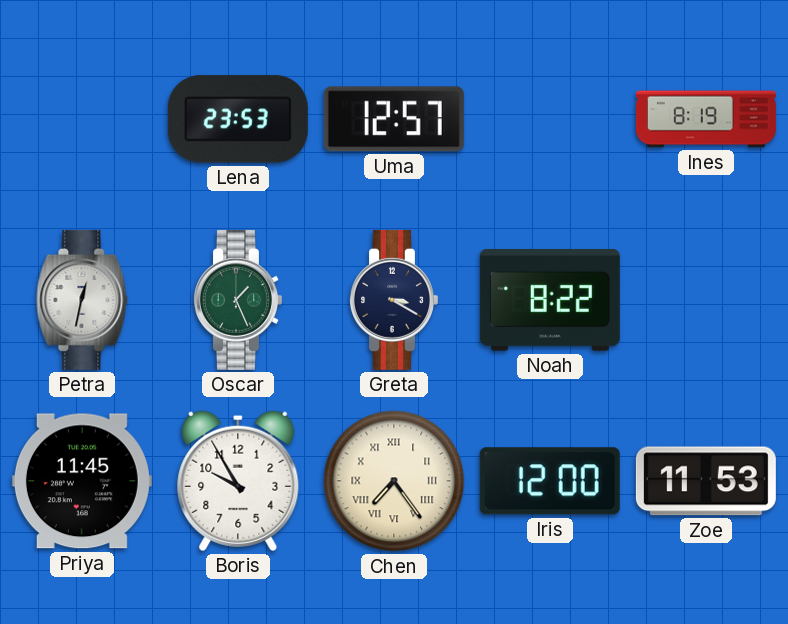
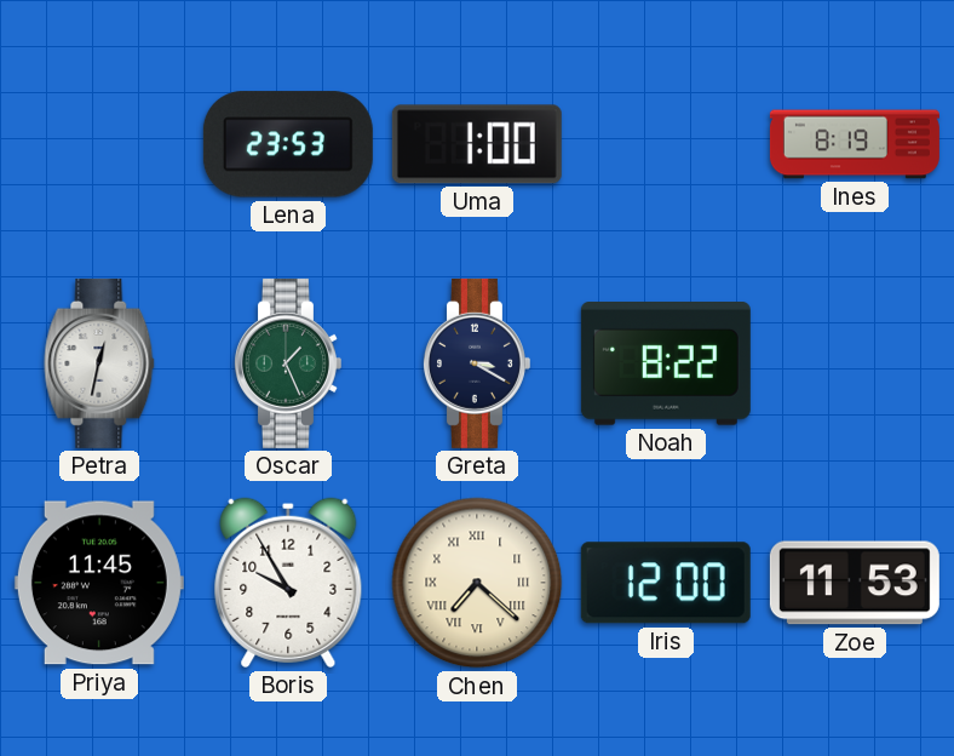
Uma: 12:57 -> 1:00 (477, 144)
Chen: 7:24 -> 7:22 (477, 583)
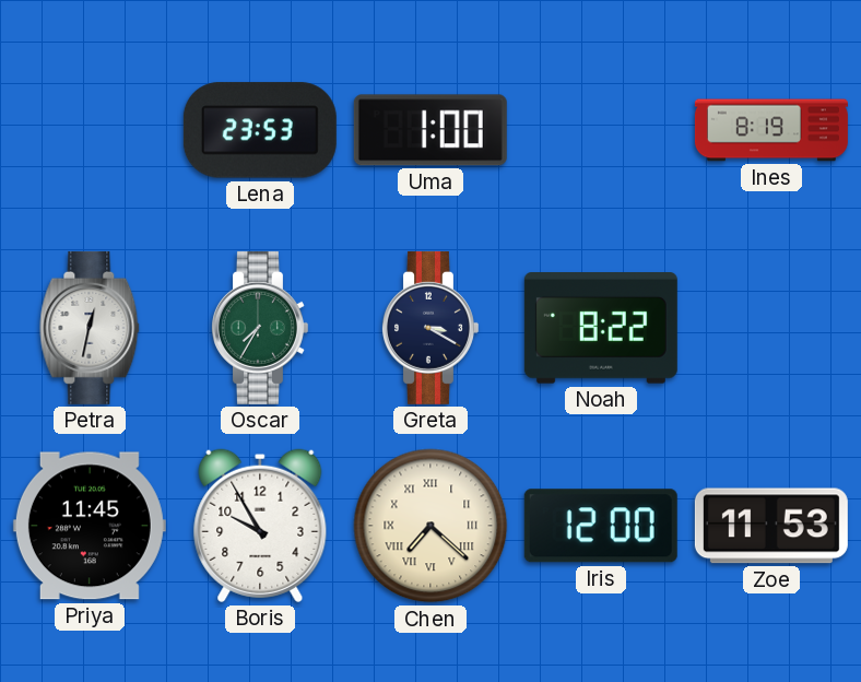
Oscar: 1:26 -> 7:35 (259, 328)
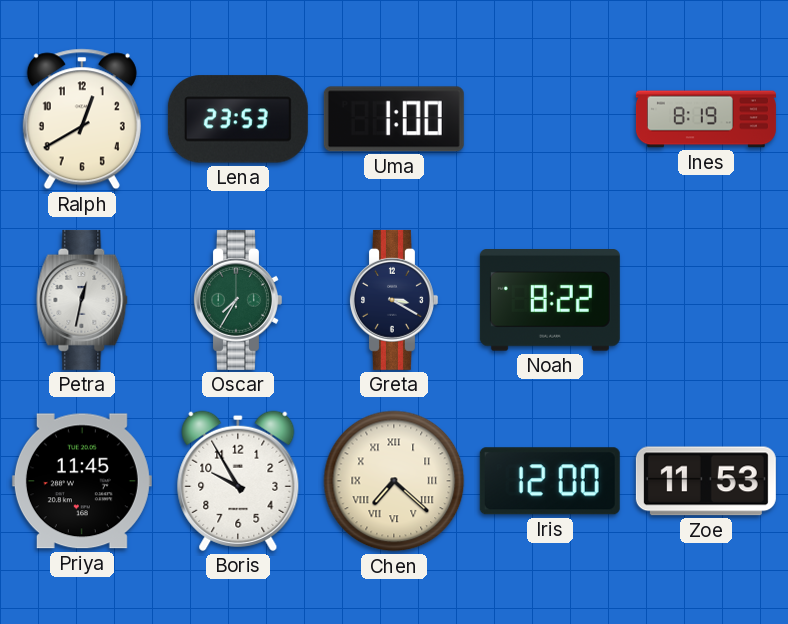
Ralph: none -> 12:40 (82, 119)
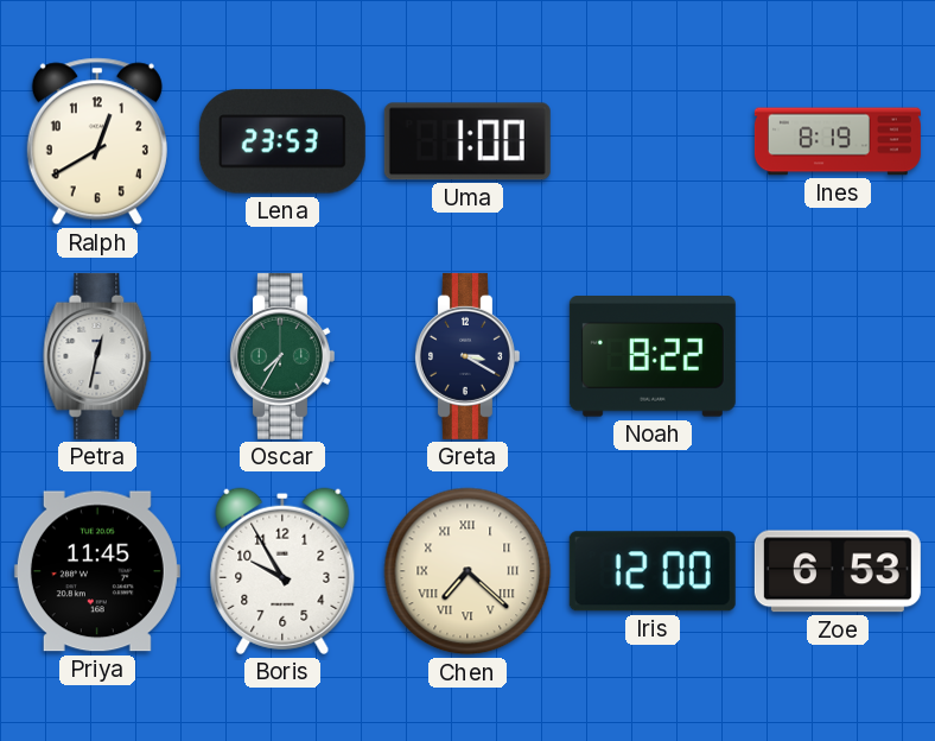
Zoe: 11:53 -> 6:53 (838, 571)
